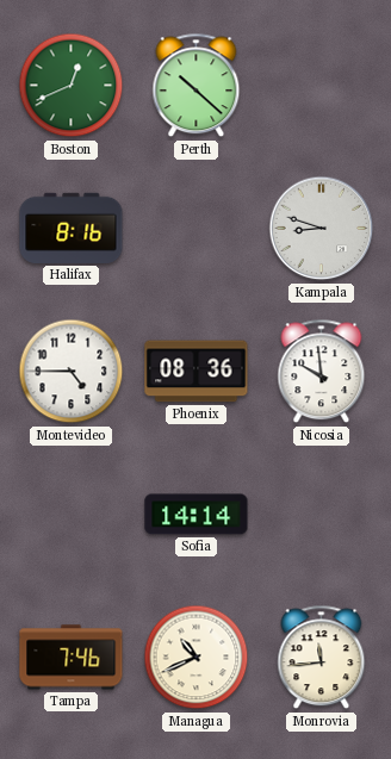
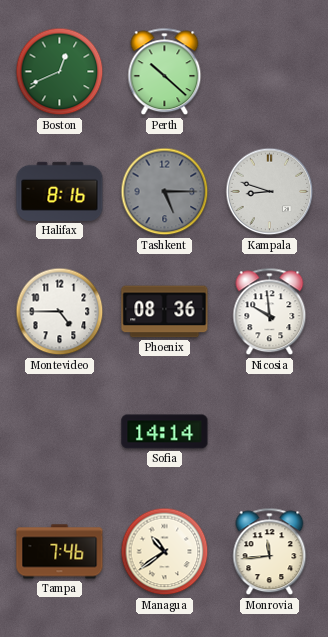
Tashkent: none -> 5:15 (165, 192)
Managua: 10:41 -> 10:39 (165, 552)
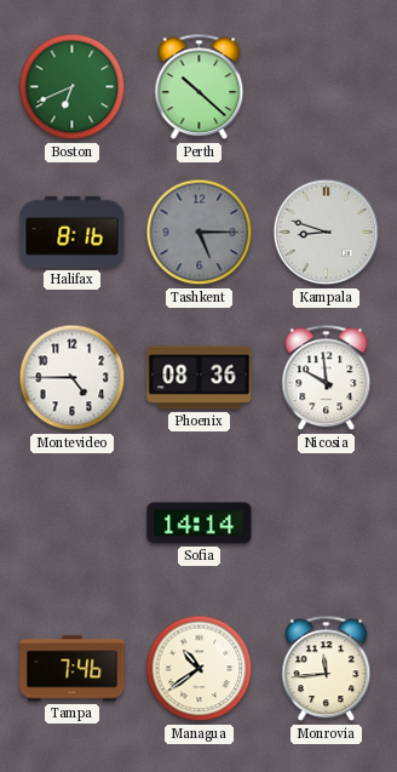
Boston: 12:41 -> 6:41 (73, 87)
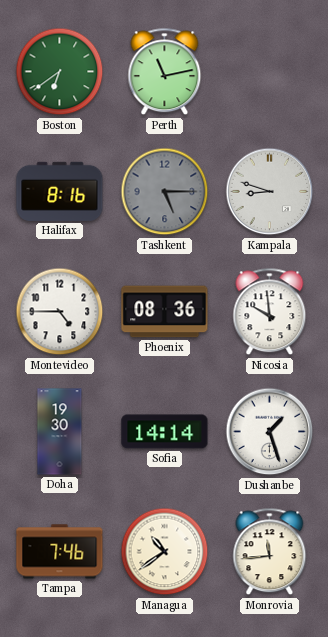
Boston: 6:41 -> 6:39 (60, 72)
Perth: 10:22 -> 11:13 (165, 72)
Doha: none -> 19:30 (60, 432)
Dushanbe: none -> 1:27 (270, 432)
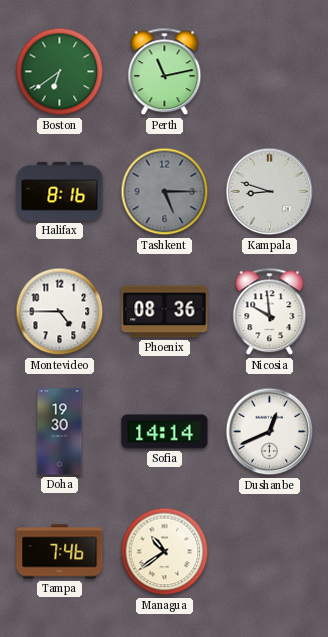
Dushanbe: 1:27 -> 12:41 (270, 432)
Monrovia: 11:44 -> none (270, 552)
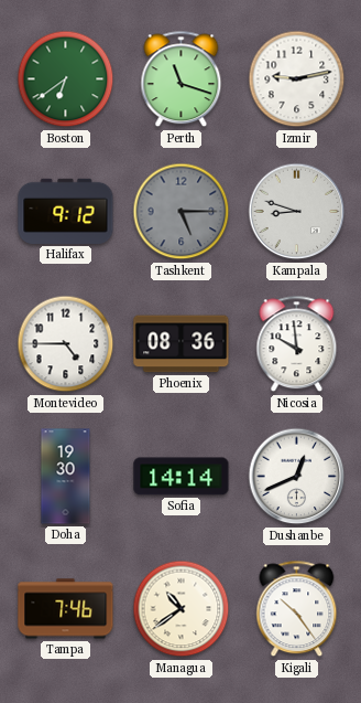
Perth: 11:13 -> 11:18 (182, 79)
Izmir: none -> 9:13 (297, 79)
Halifax: 8:16 -> 9:12 (66, 211)
Kigali: none -> 10:24 (297, 609)
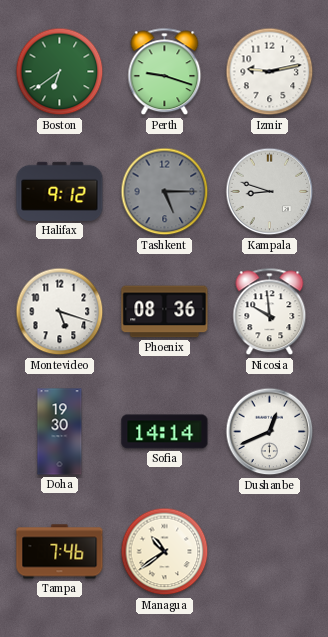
Perth: 11:18 -> 9:18 (165, 72)
Montevideo: 4:45 -> 5:18 (60, 312)
Kigali: 10:24 -> none (297, 609)
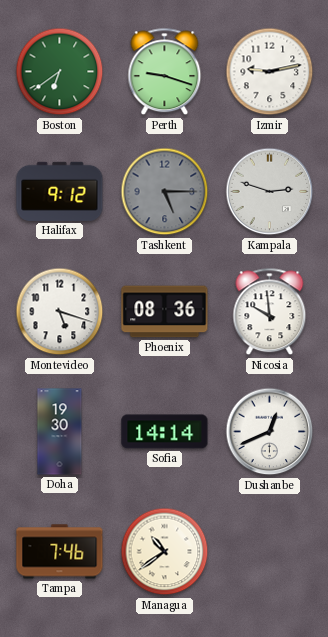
Kampala: 8:48 -> 2:48 (270, 192)
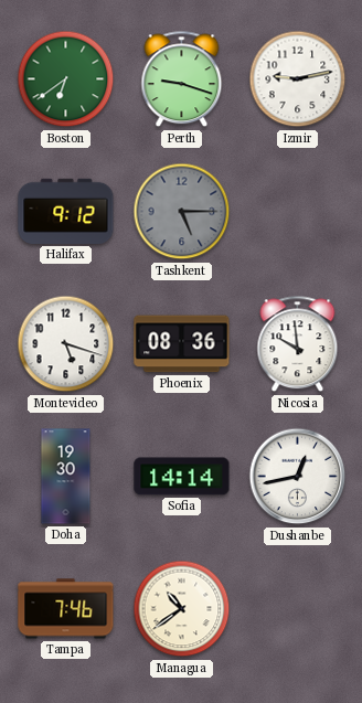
Kampala: 2:48 -> none (270, 192)
Dushanbe: 12:41 -> 12:43 (298, 477)
